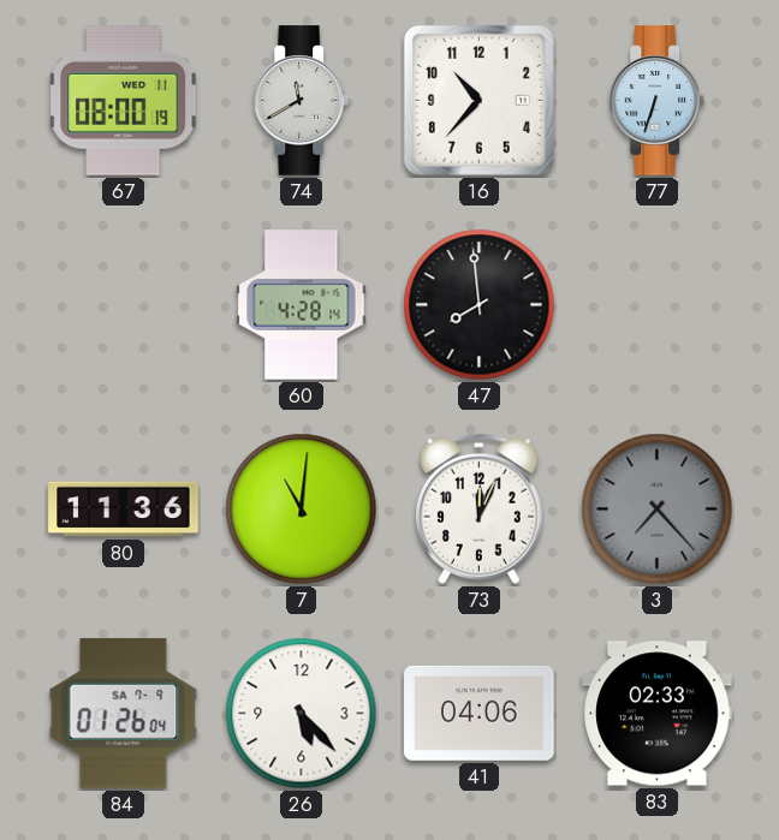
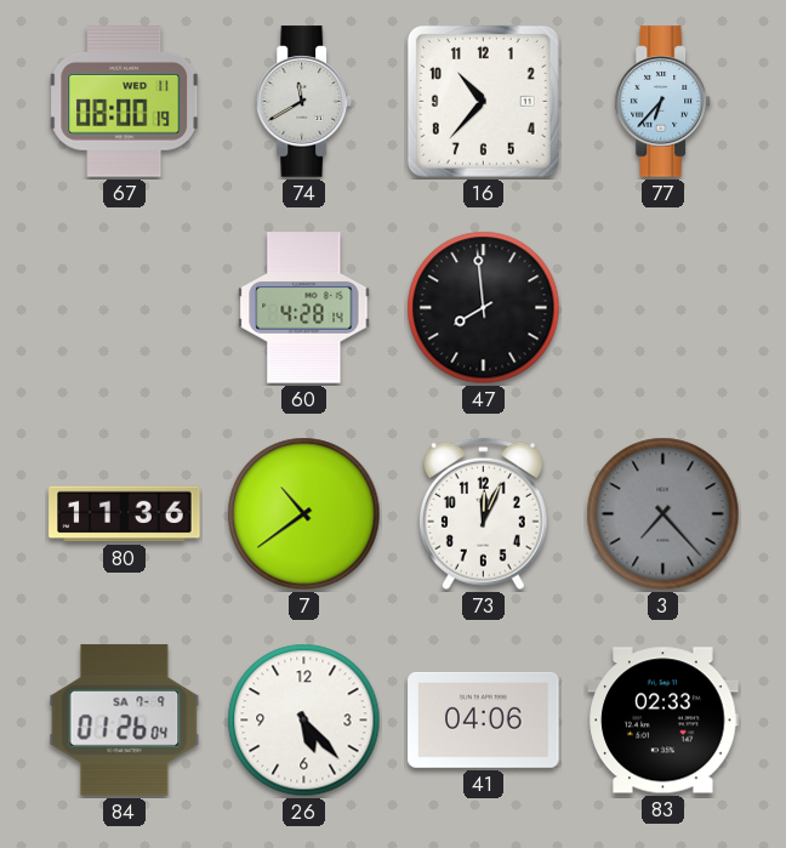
77: 6:33 -> 6:37 (663, 102)
7: 11:01 -> 10:39 (304, 514)
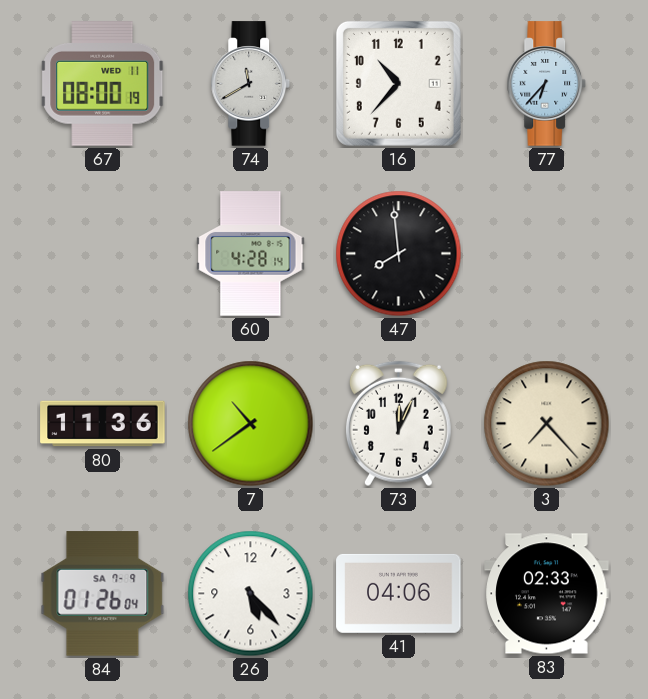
3 dial: grey -> cream (547, 424)
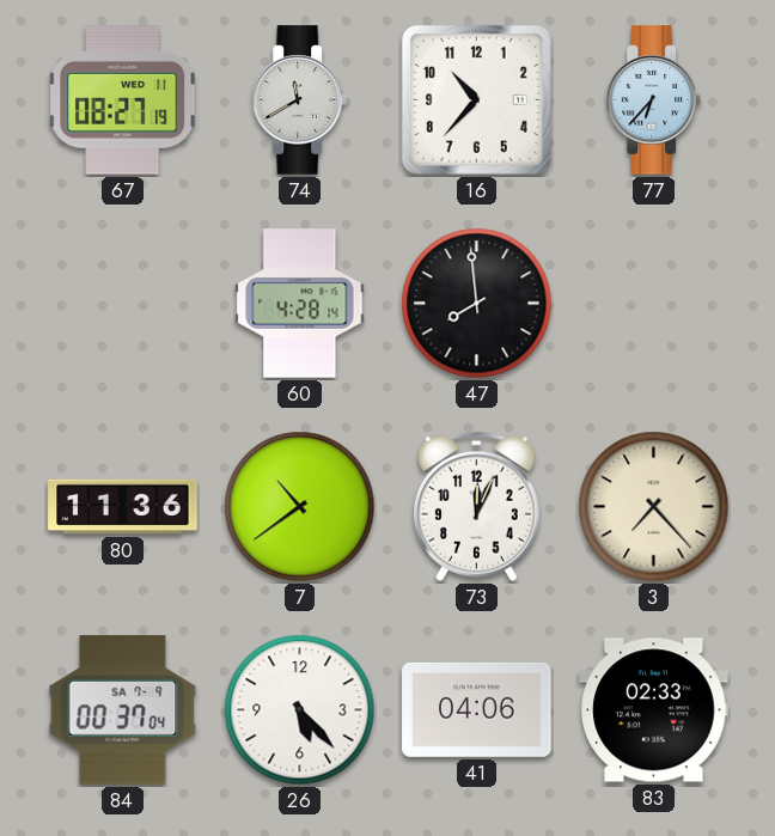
67: 08:00 -> 08:27 (123, 100)
84: 01:26 -> 00:37 (123, 710)
